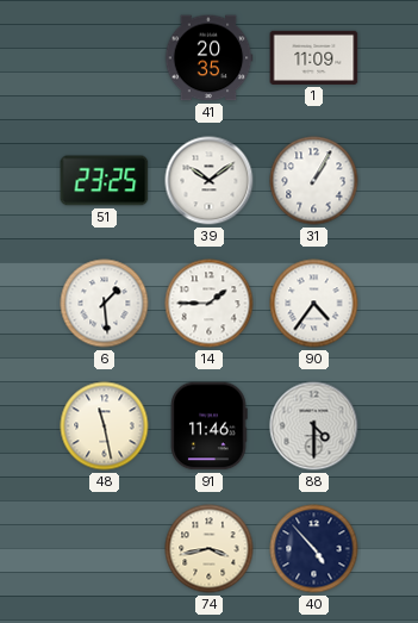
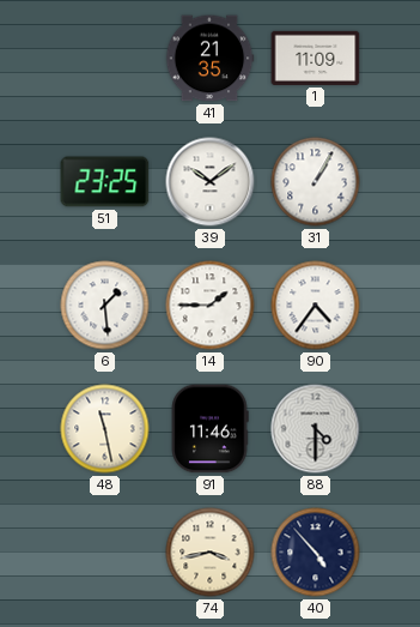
41: 20:35 -> 21:35 (209, 59)
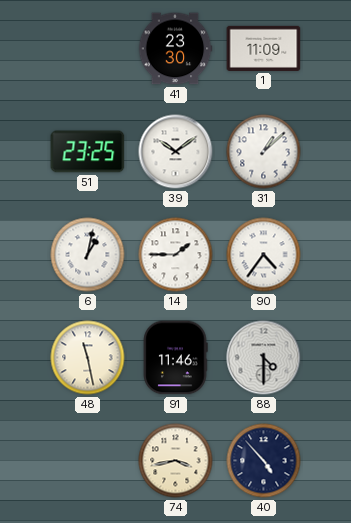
41: 21:35 -> 23:30 (175, 49)
31: 1:05 -> 1:08 (264, 152)
6: 1:29 -> 1:02 (88, 255)
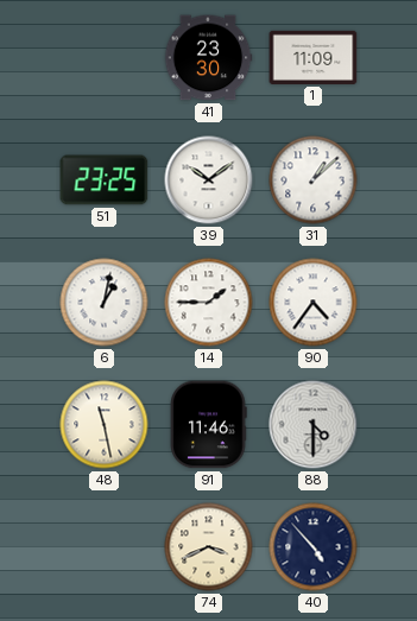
74: 3:43 -> 3:41 (209, 547)
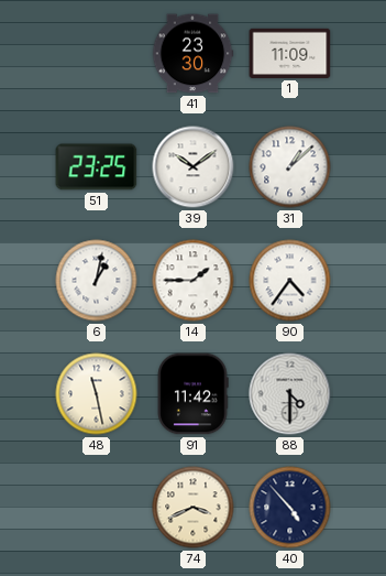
91: 11:46 -> 11:42 (192, 394)
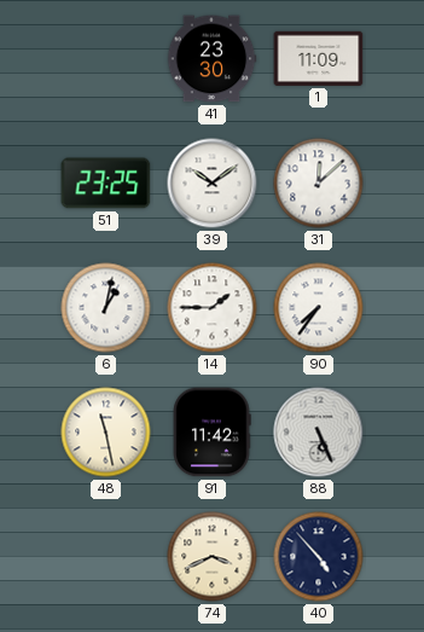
31: 1:08 -> 12:08 (319, 184)
90: 4:36 -> 7:36 (319, 308)
88: 4:30 -> 5:26 (319, 433)
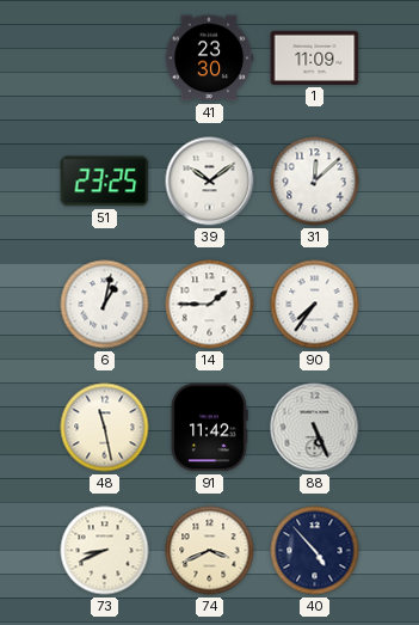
73: none -> 8:41 (105, 551)
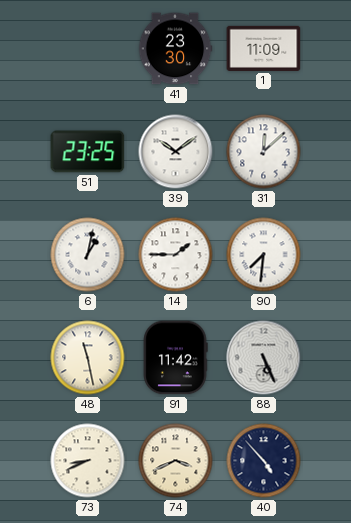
90: 7:36 -> 7:31 (264, 255)
